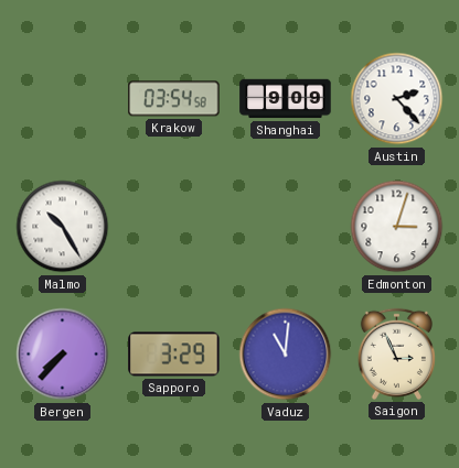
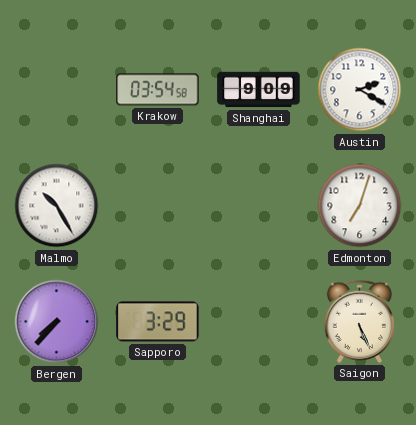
Austin: 2:23 -> 2:20 (360, 90)
Edmonton: 3:03 -> 7:03 (360, 206)
Vaduz: 11:01 -> none (286, 355)
Saigon: 2:56 -> 5:26 (359, 321)
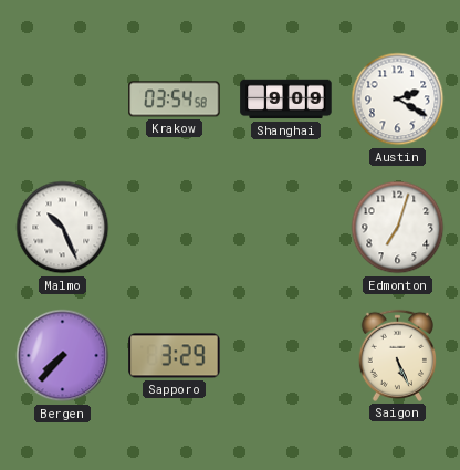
Malmo: 10:25 -> 10:26 (63, 228)
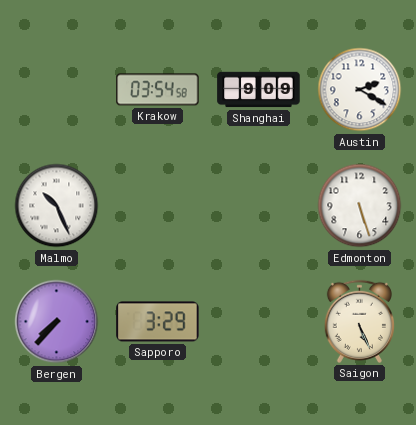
Edmonton: 7:03 -> 5:27 (360, 206)
